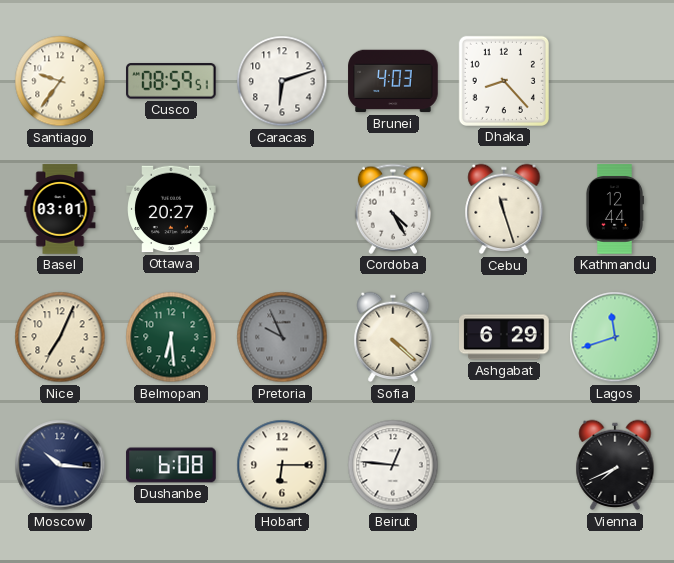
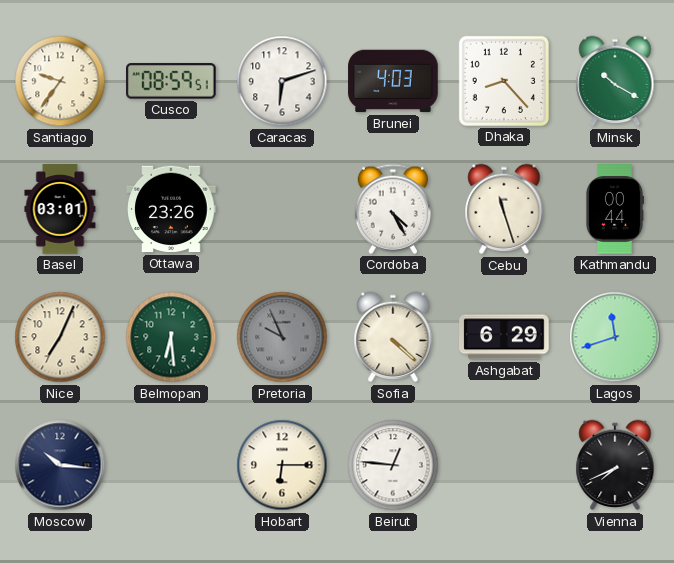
Minsk: none -> 10:20 (615, 81)
Ottawa: 20:27 -> 23:26 (171, 209)
Kathmandu: 12:44 -> 00:44 (614, 209)
Dushanbe: 6:08 -> none (171, 465)
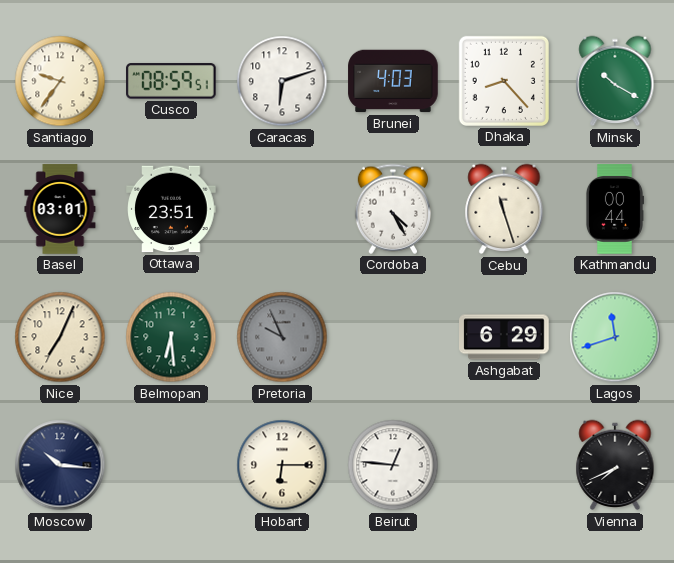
Ottawa: 23:26 -> 23:51 (171, 209)
Sofia: 4:22 -> none (393, 337)
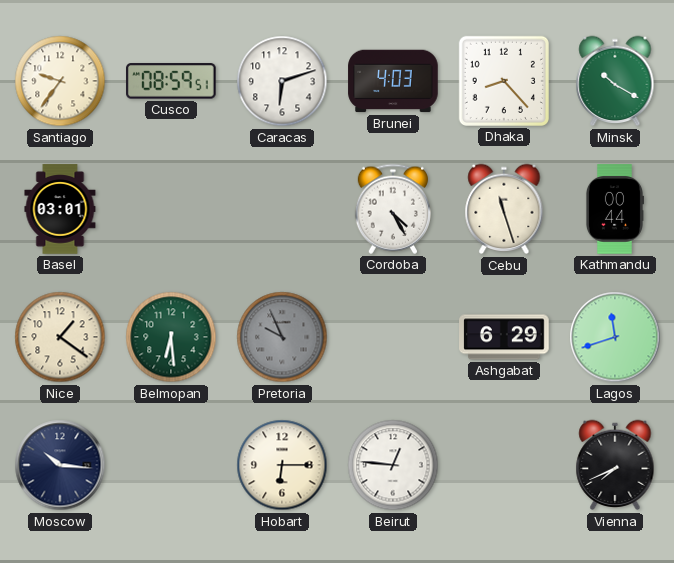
Ottawa: 23:51 -> none (171, 209)
Nice: 7:04 -> 1:21 (60, 337)
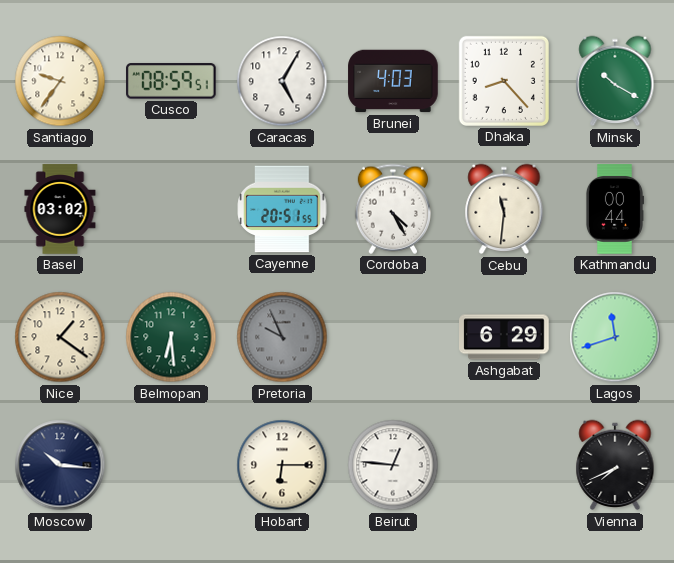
Caracas: 6:12 -> 5:05 (282, 81)
Basel: 03:01 -> 03:02 (60, 209)
Cayenne: none -> 20:51 (282, 209)
Cebu: 11:27 -> 11:31 (504, 209)
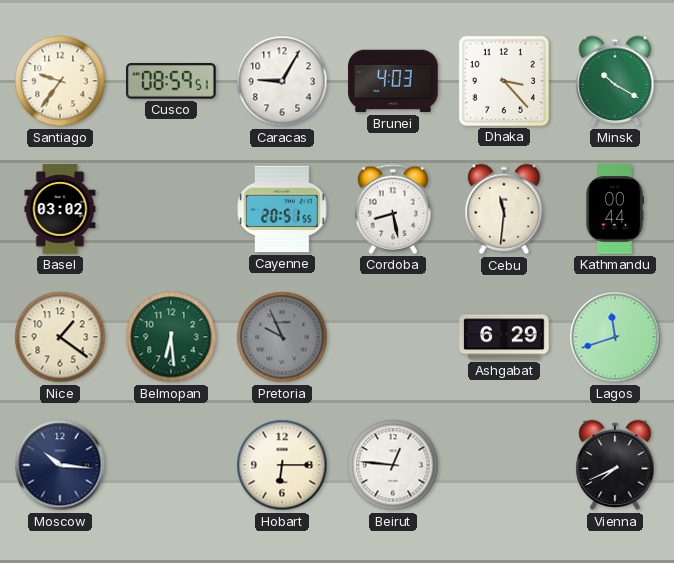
Caracas: 5:05 -> 9:05 (282, 81)
Dhaka: 8:23 -> 3:23 (504, 81)
Cordoba: 4:25 -> 8:28 (393, 209)
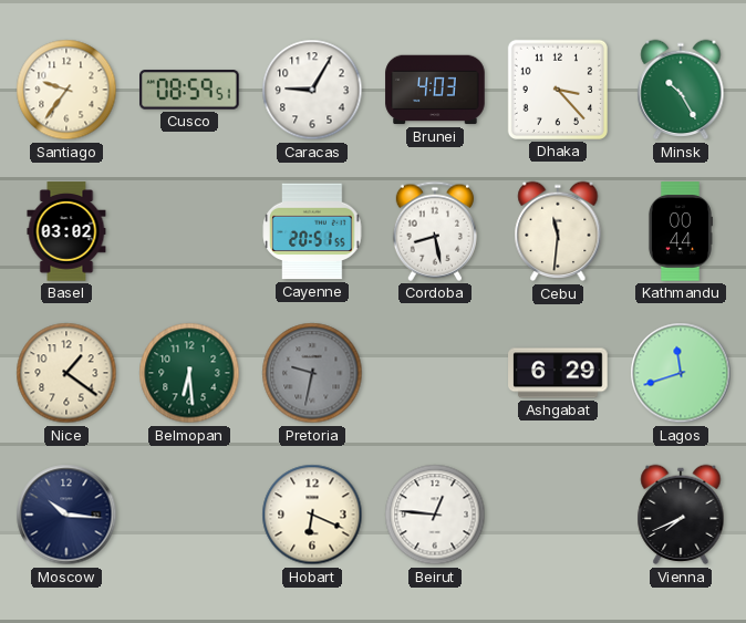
Minsk: 10:20 -> 10:25 (681, 90)
Pretoria: 9:56 -> 9:32 (312, 373)
Hobart: 6:15 -> 6:19 (312, 515)
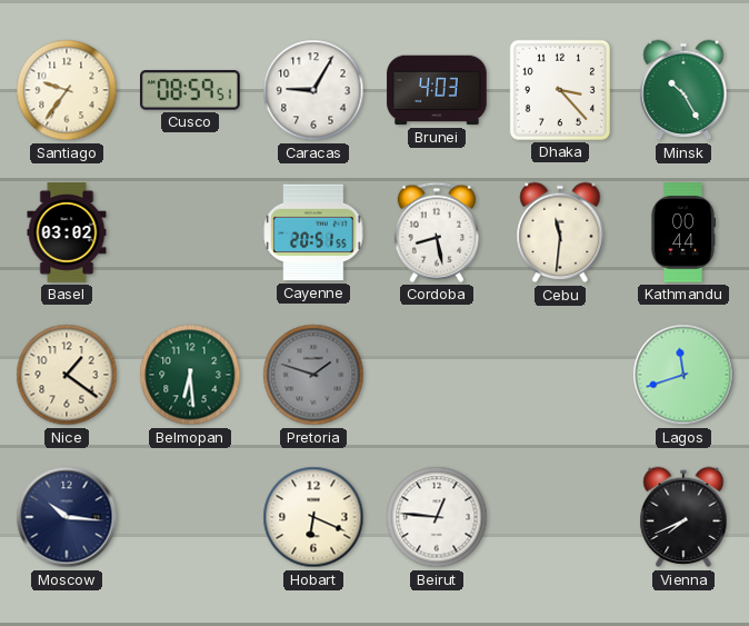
Pretoria: 9:32 -> 1:48 (313, 375)
Ashgabat: 6:29 -> none (558, 373)
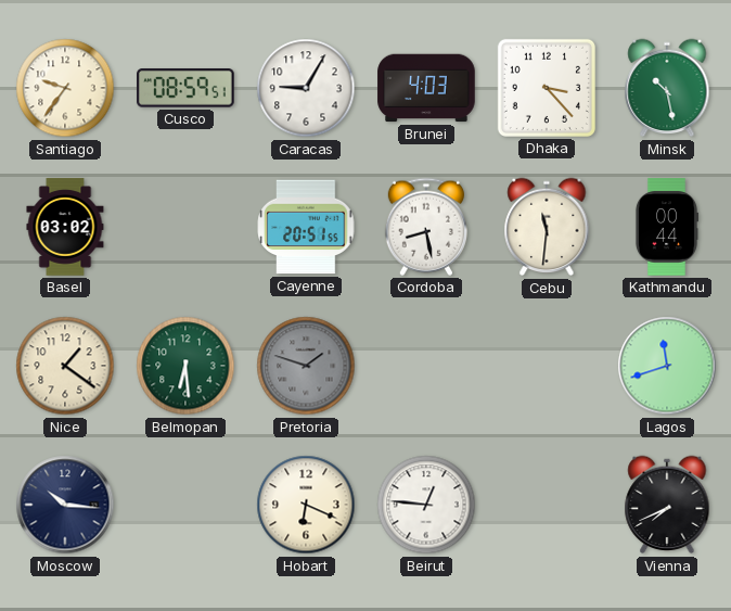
Minsk: 10:25 -> 10:28 (667, 88)
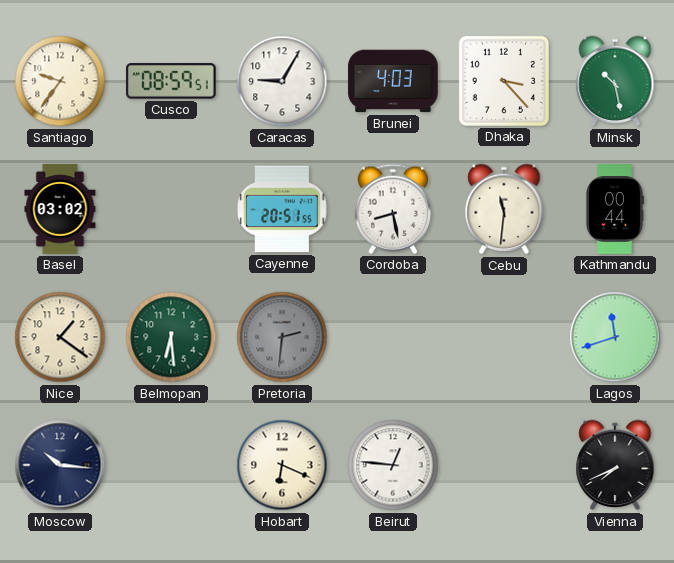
Pretoria: 1:48 -> 2:31 (282, 337)
